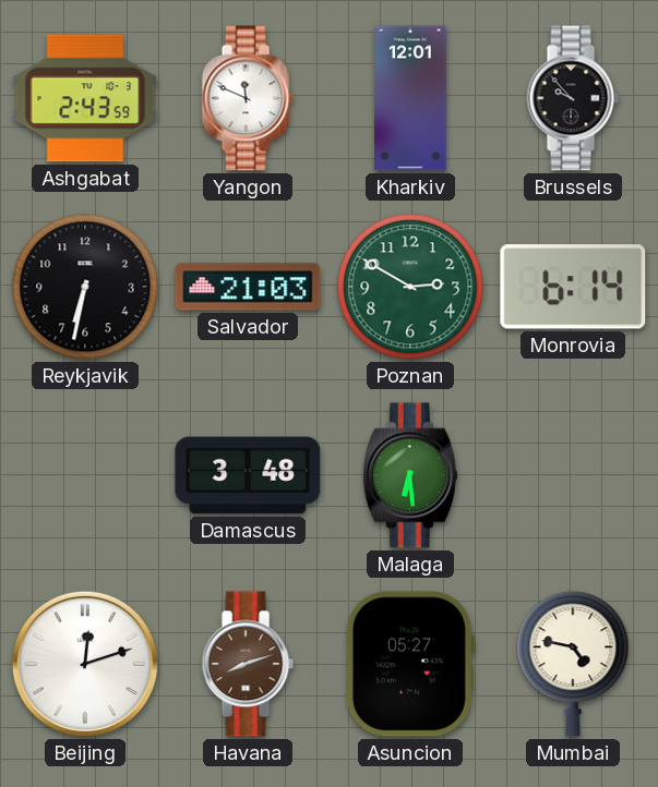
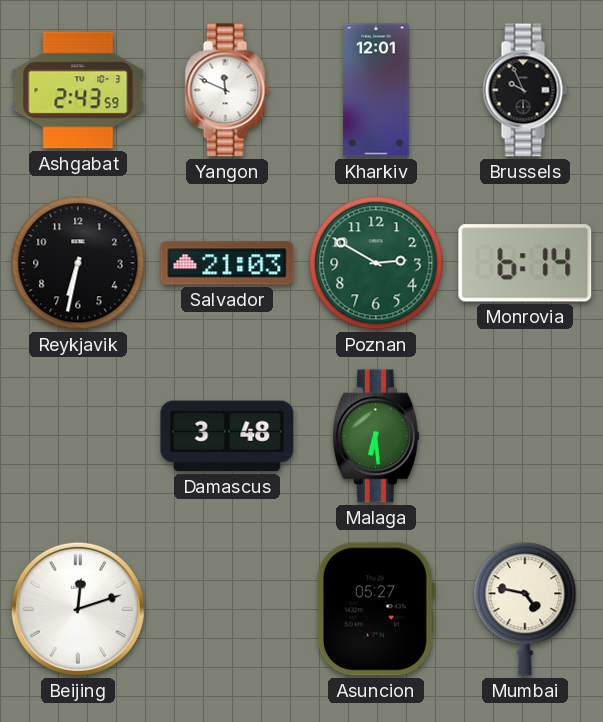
Brussels: 9:53 -> 9:56 (525, 90)
Havana: 8:12 -> none (248, 664)
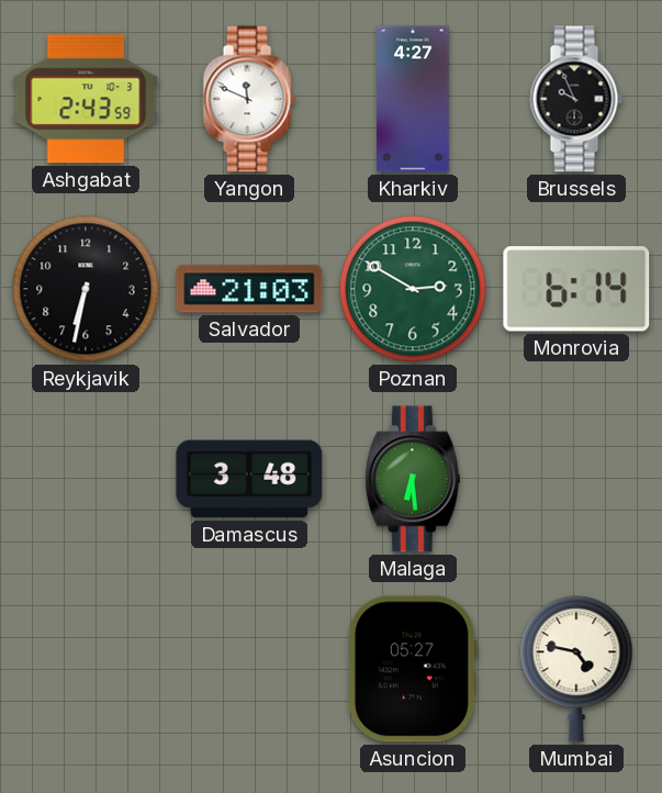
Kharkiv: 12:01 -> 4:27 (413, 99)
Beijing: 12:12 -> none (78, 609)
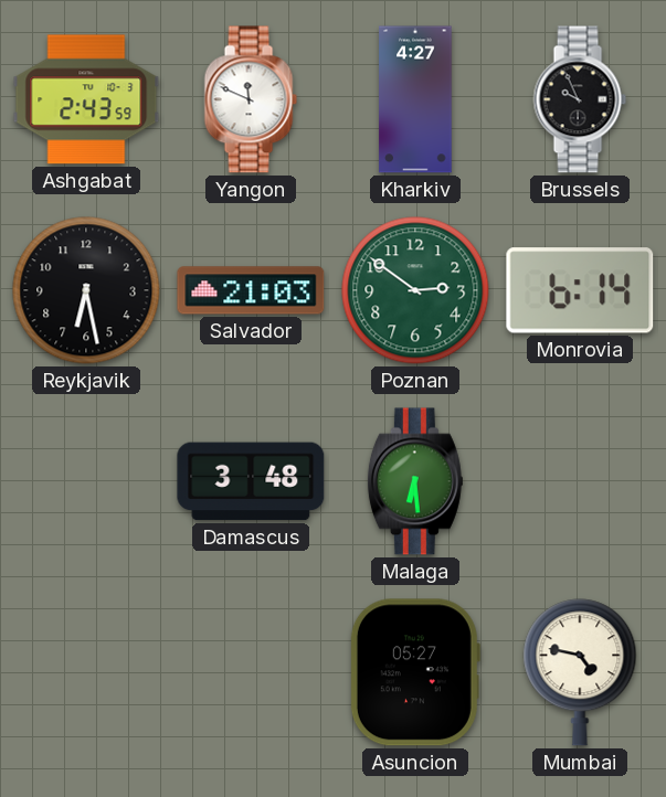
Reykjavik: 6:32 -> 6:28 (86, 290)
Poznan: 2:50 -> 2:51 (415, 290)
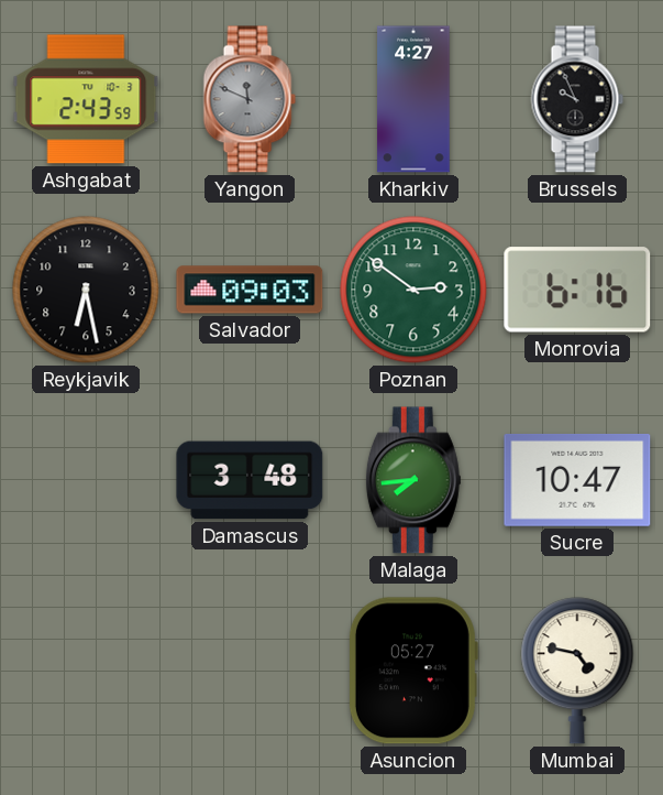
Yangon dial: white -> grey (250, 99)
Salvador: 21:03 -> 09:03 (250, 290)
Monrovia: 6:14 -> 6:16 (577, 290)
Malaga: 6:29 -> 7:44 (413, 480)
Sucre: none -> 10:47 (577, 480)
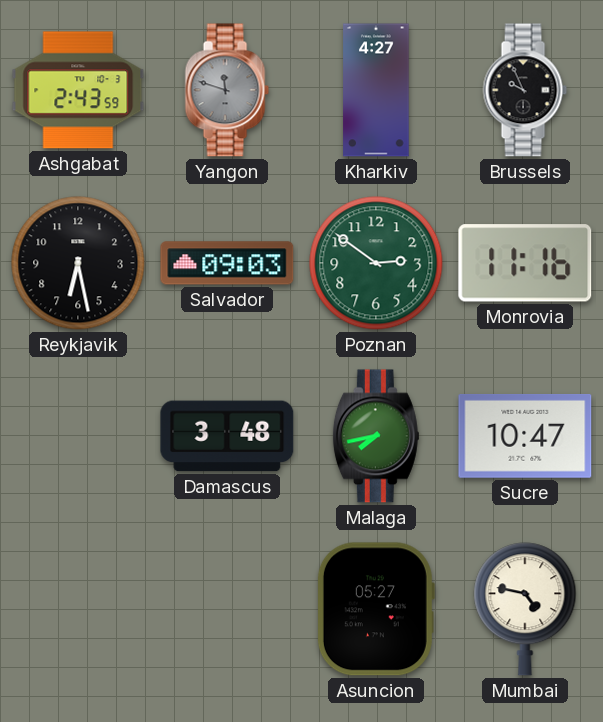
Yangon: 11:49 -> 11:48 (227, 90)
Monrovia: 6:16 -> 11:16 (525, 263)
Malaga: 7:44 -> 7:43 (376, 436)
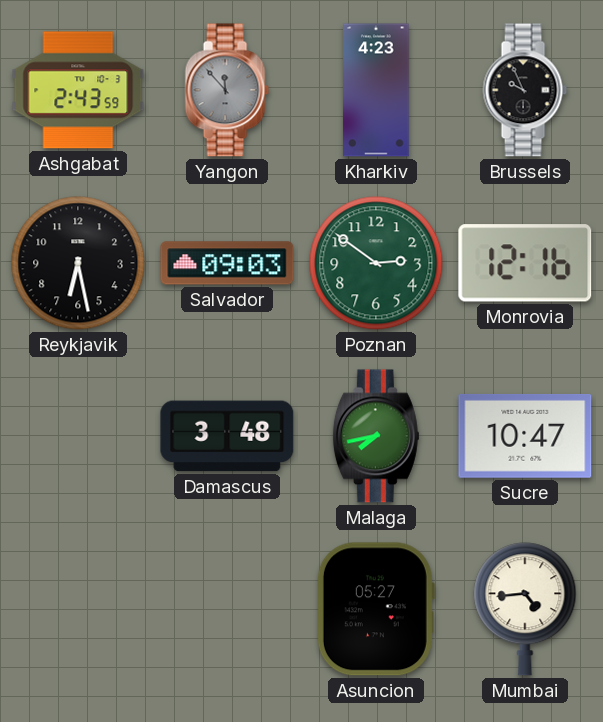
Yangon: 11:48 -> 11:53 (227, 90)
Kharkiv: 4:27 -> 4:23 (376, 90)
Monrovia: 11:16 -> 12:16 (525, 263)
Mumbai: 4:47 -> 4:44 (525, 609)
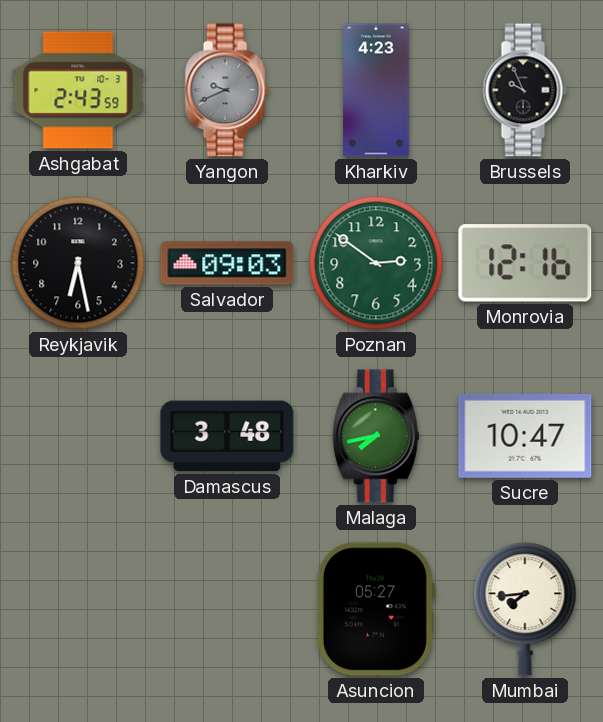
Yangon: 11:53 -> 9:41 (227, 90)
Mumbai: 4:44 -> 7:44 (525, 609)
